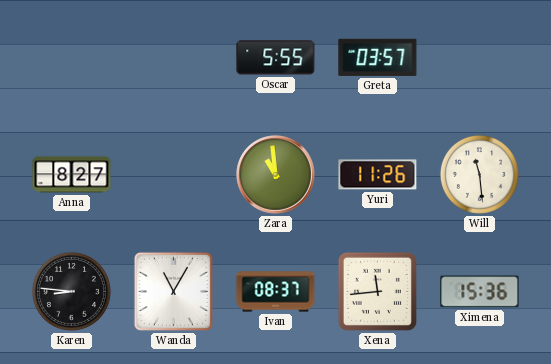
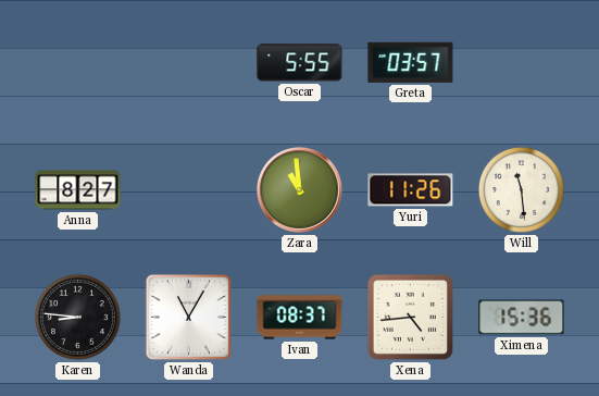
Xena: 11:44 -> 4:44 (410, 317)
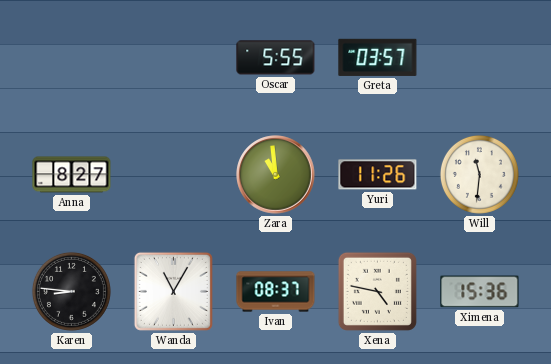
Will: 11:29 -> 11:31 (479, 174)
Xena: 4:44 -> 4:47 (377, 291)
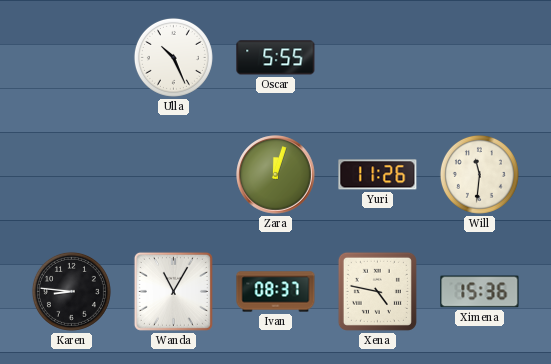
Ulla: none -> 10:26 (173, 57)
Greta: 03:57 -> none (378, 57)
Anna: 8:27 -> none (72, 175)
Zara: 10:59 -> 12:03 (276, 175)
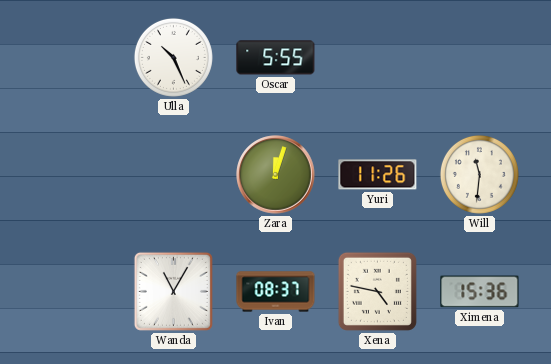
Karen: 8:46 -> none (71, 291)
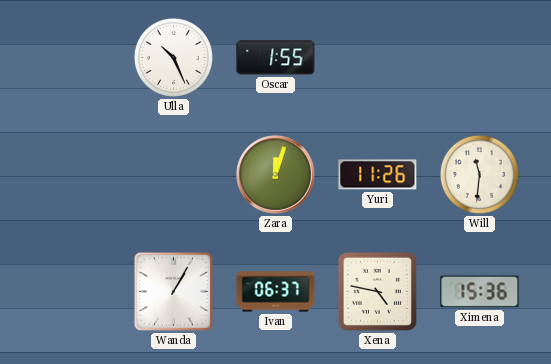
Oscar: 5:55 -> 1:55 (276, 58)
Wanda: 11:05 -> 1:05 (173, 291)
Ivan: 08:37 -> 06:37 (276, 292)
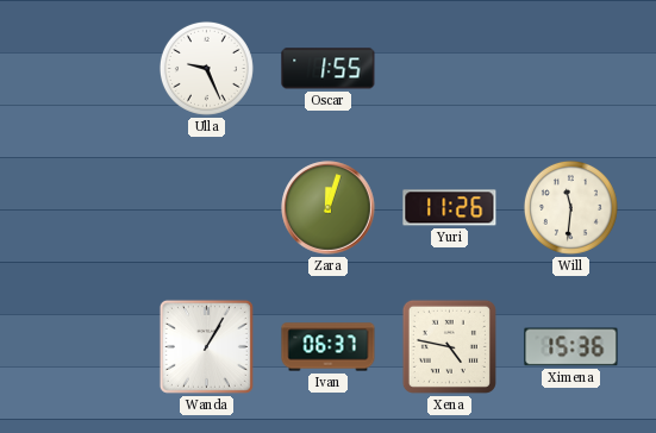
Ulla: 10:26 -> 9:26 (206, 68)
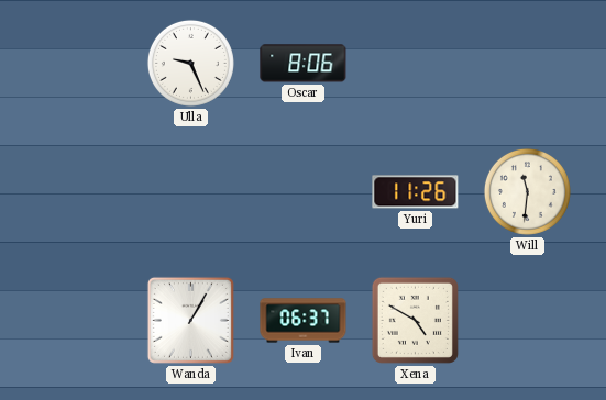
Oscar: 1:55 -> 8:06 (304, 64)
Zara: 12:03 -> none (329, 208)
Xena: 4:47 -> 4:50 (415, 320)
Ximena: 15:36 -> none (571, 347)
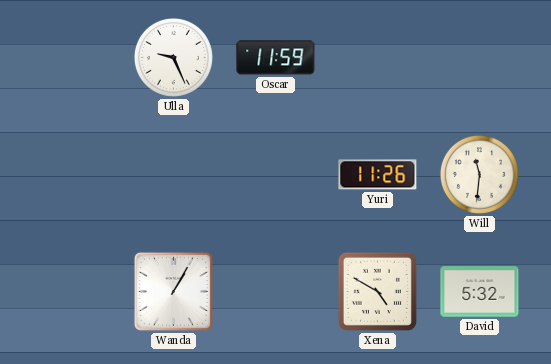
Oscar: 8:06 -> 11:59 (276, 58)
Ivan: 06:37 -> none (304, 321)
David: none -> 5:32 (480, 292)
